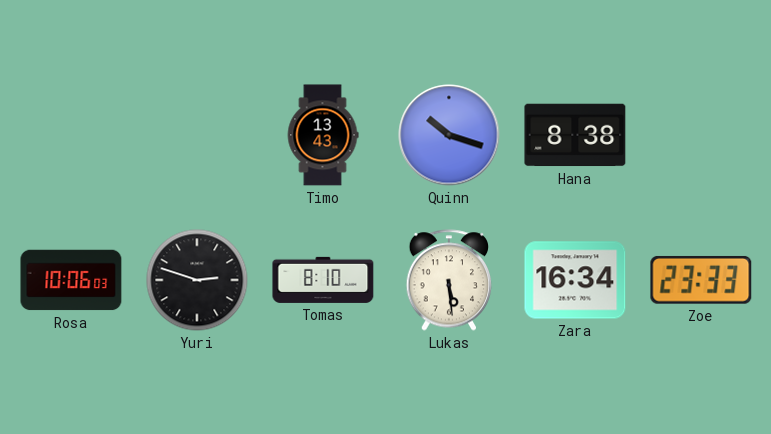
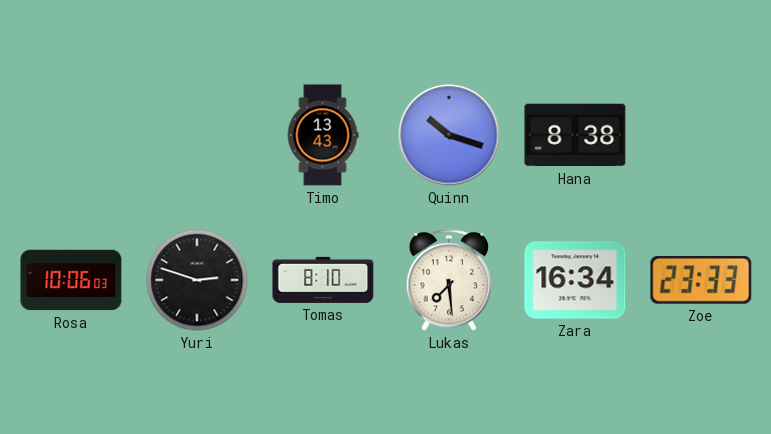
Lukas: 5:29 -> 7:29 (449, 280)
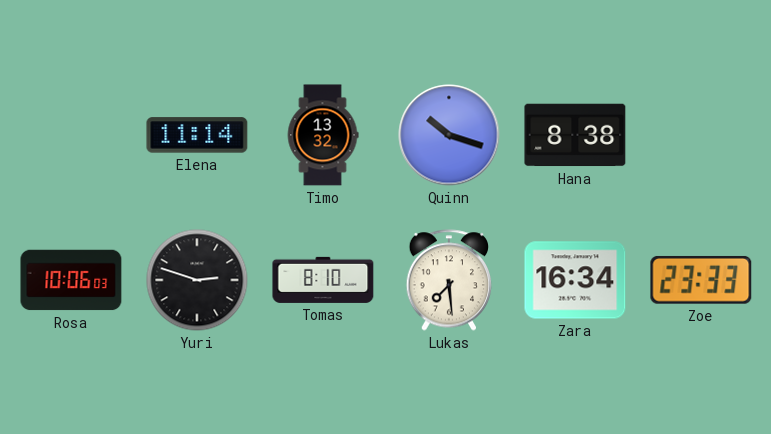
Elena: none -> 11:14 (197, 135)
Timo: 13:43 -> 13:32 (323, 135)
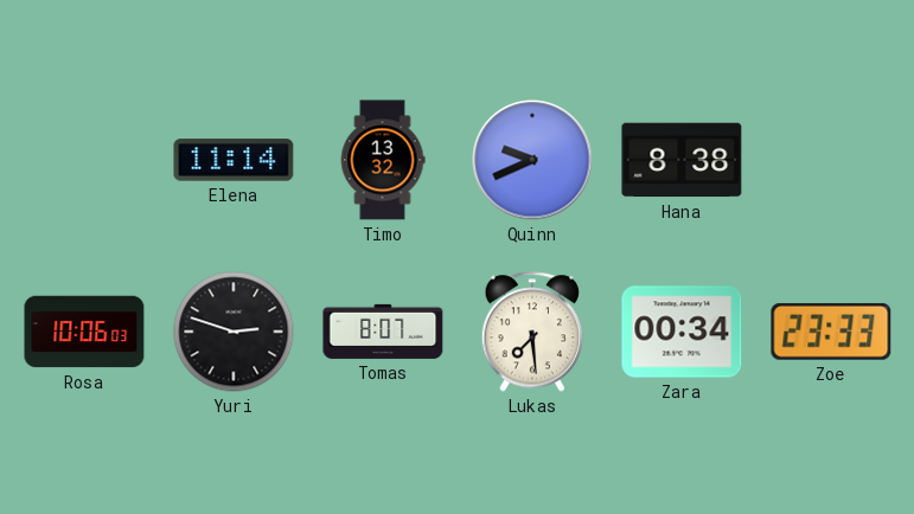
Quinn: 10:18 -> 9:41 (532, 160)
Tomas: 8:10 -> 8:07 (383, 332)
Zara: 16:34 -> 00:34 (682, 332)
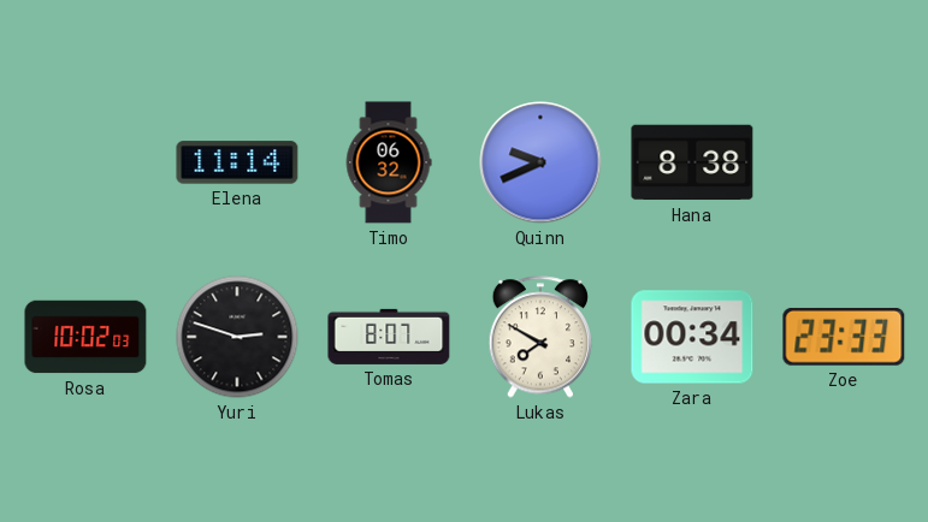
Timo: 13:32 -> 06:32 (389, 162)
Rosa: 10:06 -> 10:02 (85, 337)
Lukas: 7:29 -> 7:50 (540, 337)
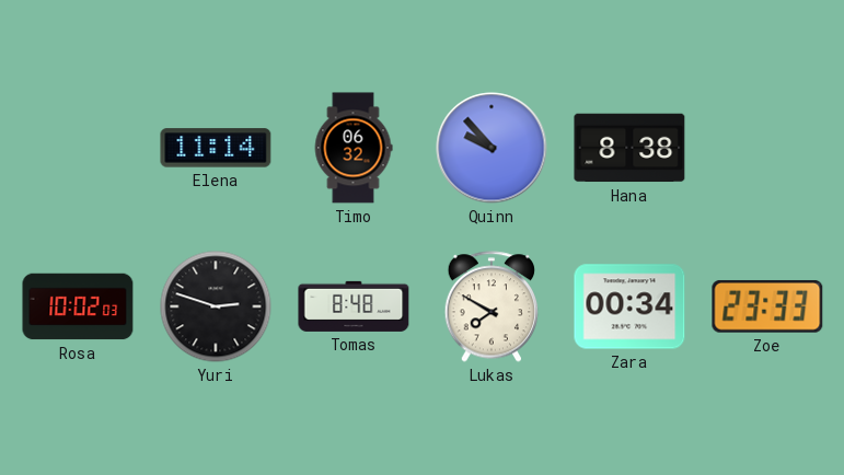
Quinn: 9:41 -> 9:53 (492, 148)
Tomas: 8:07 -> 8:48 (354, 306)
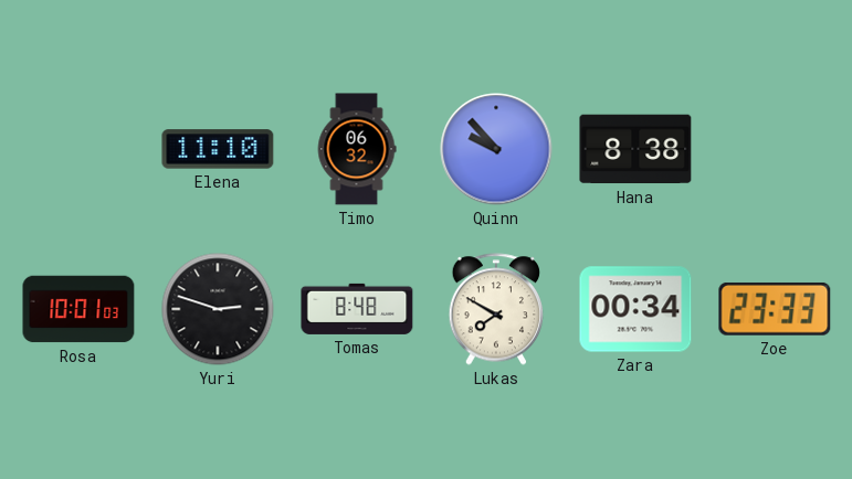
Elena: 11:14 -> 11:10 (218, 149)
Rosa: 10:02 -> 10:01 (78, 309)
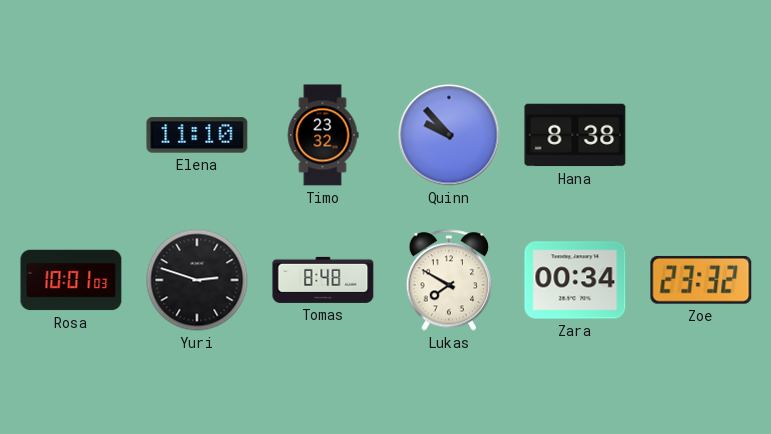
Timo: 06:32 -> 23:32 (323, 135)
Zoe: 23:33 -> 23:32 (701, 280)
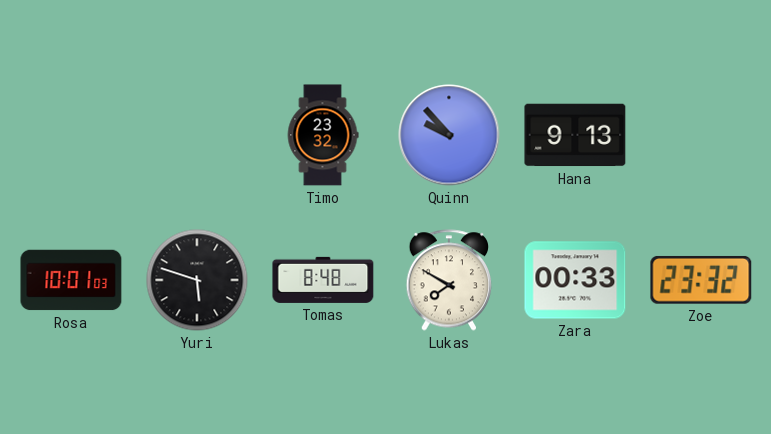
Elena: 11:10 -> none (197, 135)
Hana: 8:38 -> 9:13 (575, 135)
Yuri: 2:48 -> 5:48 (197, 280)
Zara: 00:34 -> 00:33 (575, 280)
